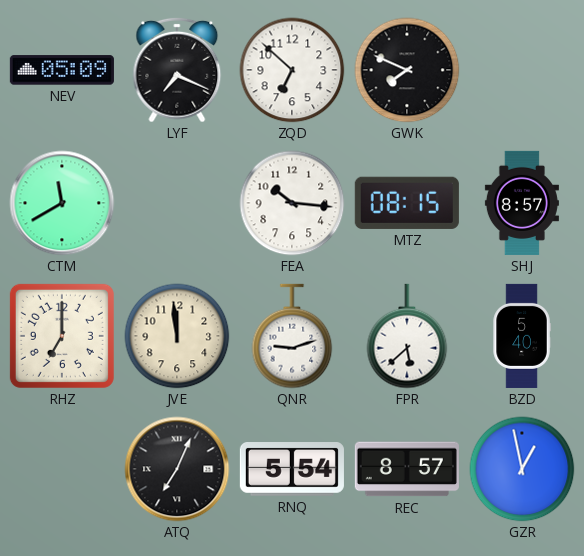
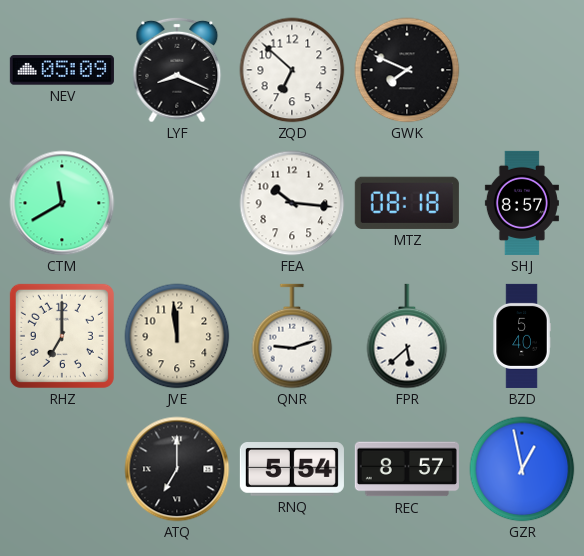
LYF: 7:19 -> 8:19 (177, 70)
MTZ: 08:15 -> 08:18 (407, 203)
ATQ: 7:04 -> 7:00 (177, 469)
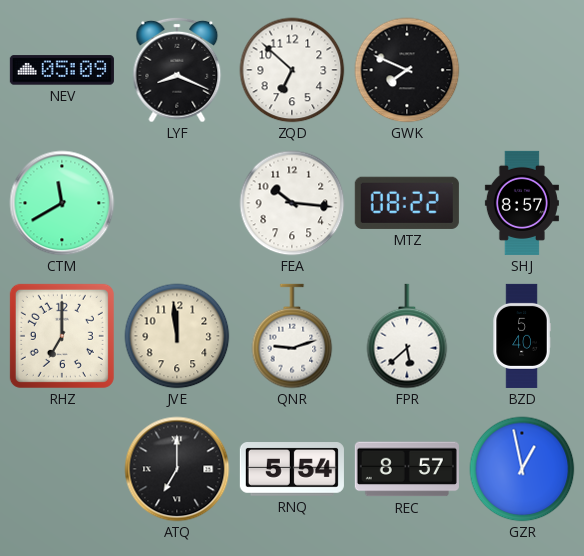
MTZ: 08:18 -> 08:22 (407, 203)
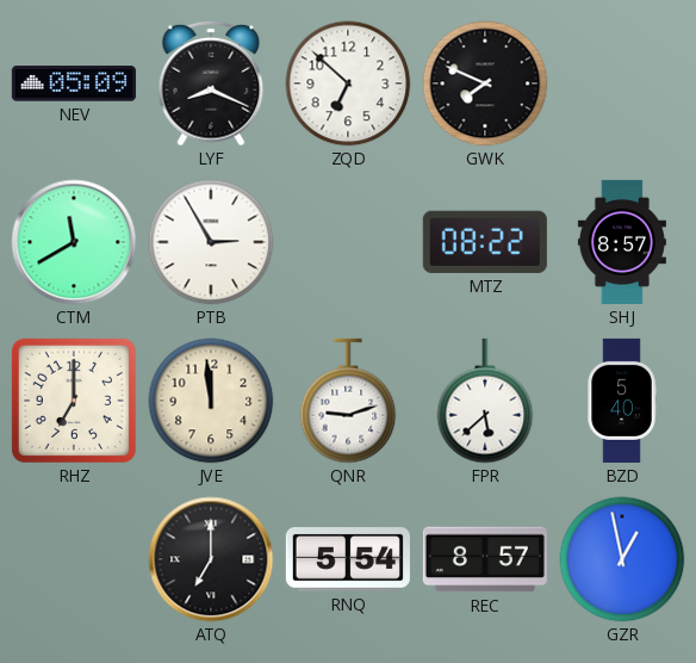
PTB: none -> 2:55 (211, 242)
FEA: 10:16 -> none (292, 203)
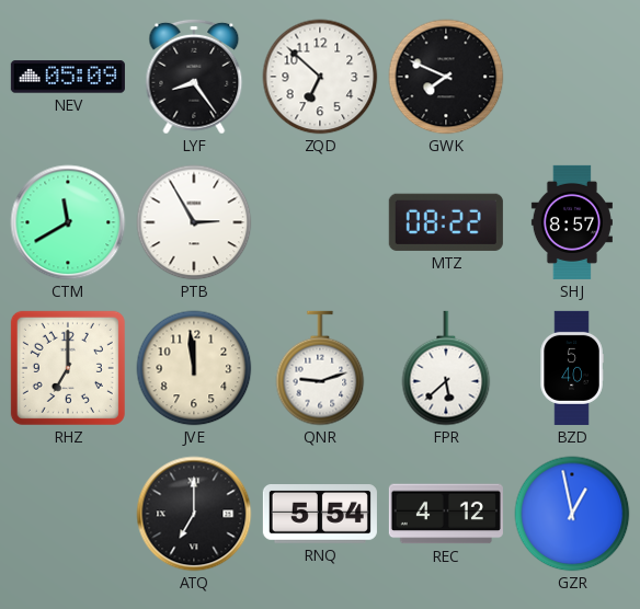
LYF: 8:19 -> 8:24 (194, 77)
REC: 8:57 -> 4:12 (446, 514)
